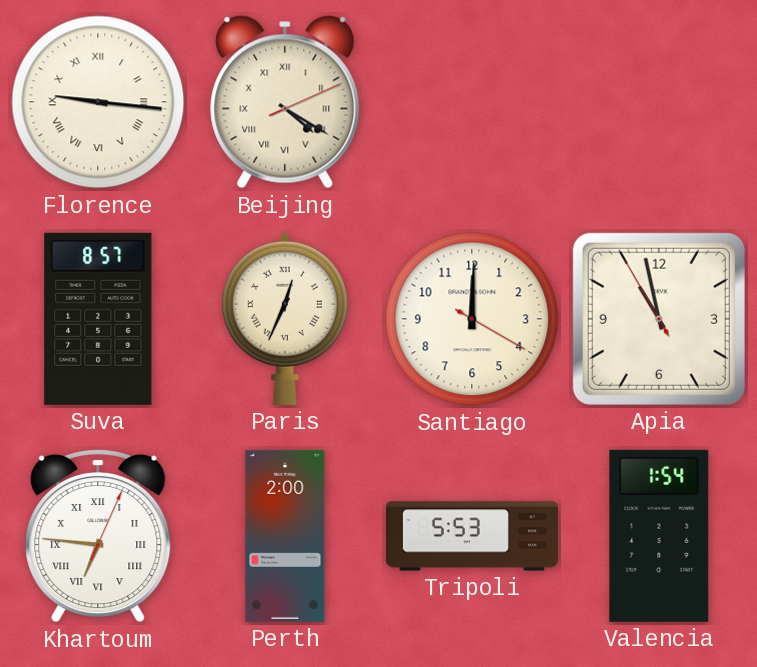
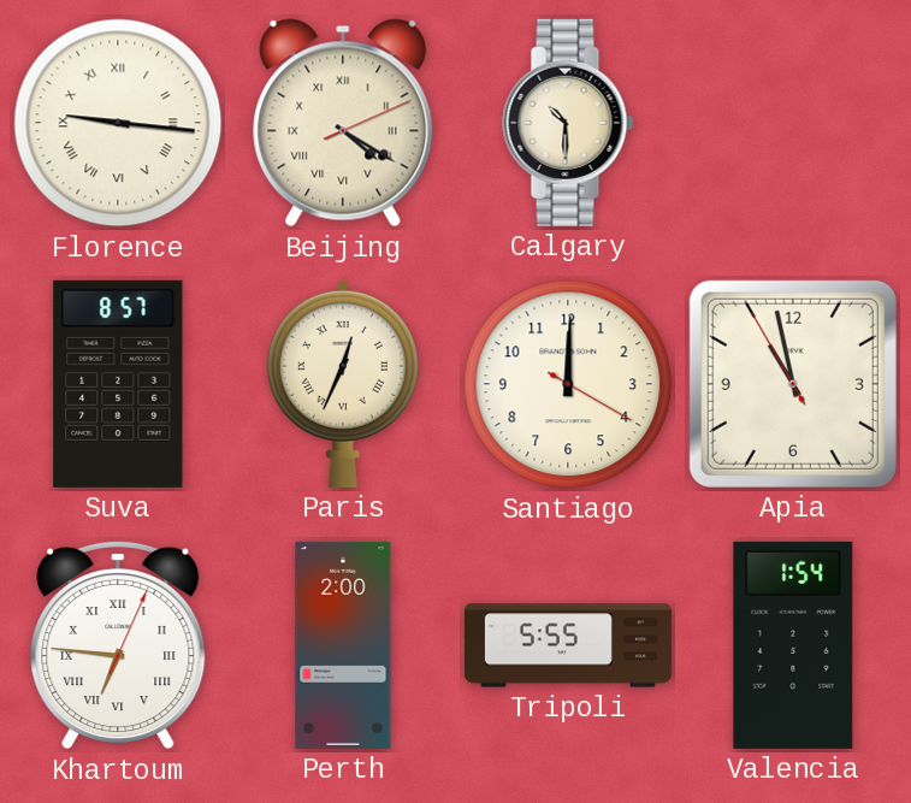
Calgary: none -> 10:30 (568, 123)
Tripoli: 5:53 -> 5:55 (568, 645)
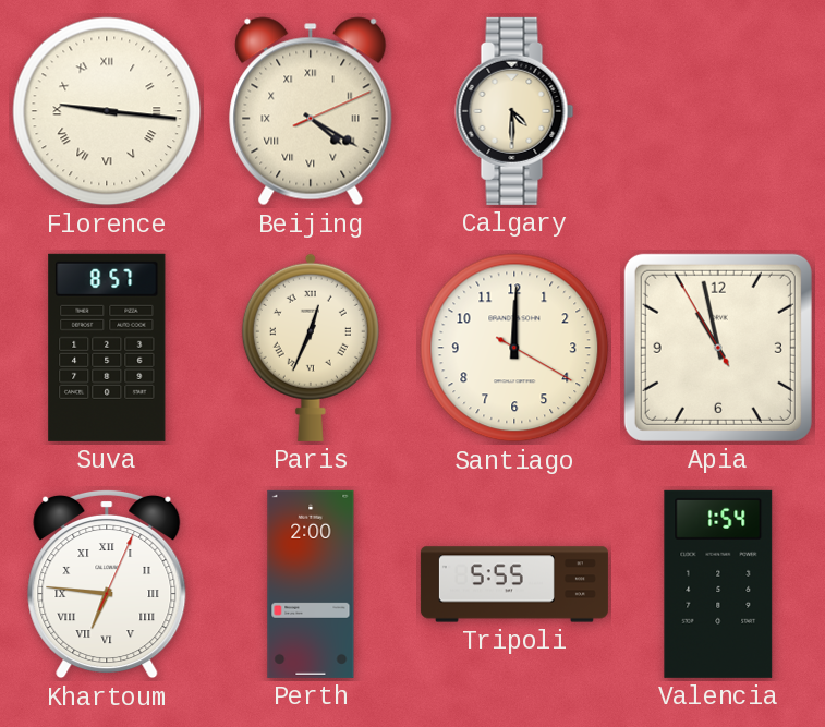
Calgary: 10:30 -> 4:30 (514, 111)
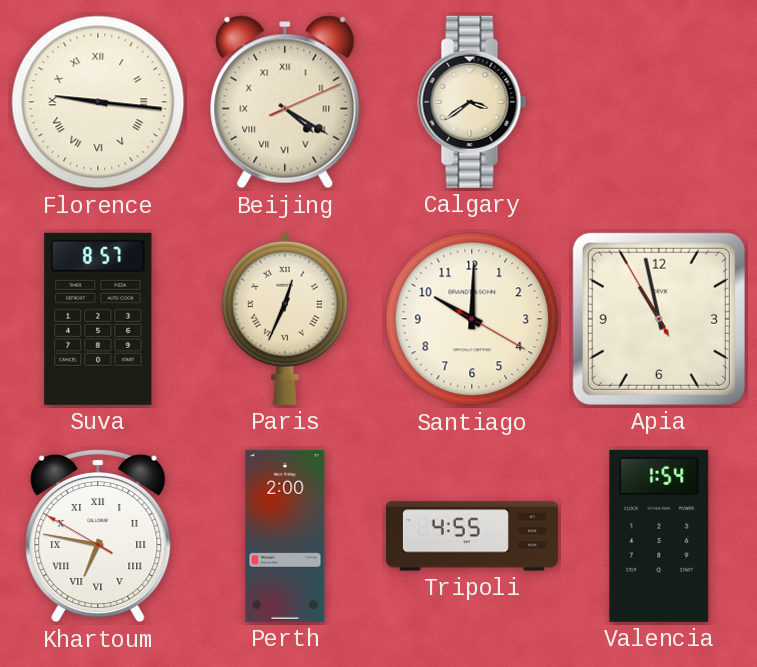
Calgary: 4:30 -> 3:39 (472, 102)
Santiago: 12:00 -> 10:00 (472, 319)
Khartoum: 6:46:04 -> 6:46:50 (98, 536)
Tripoli: 5:55 -> 4:55 (472, 536)
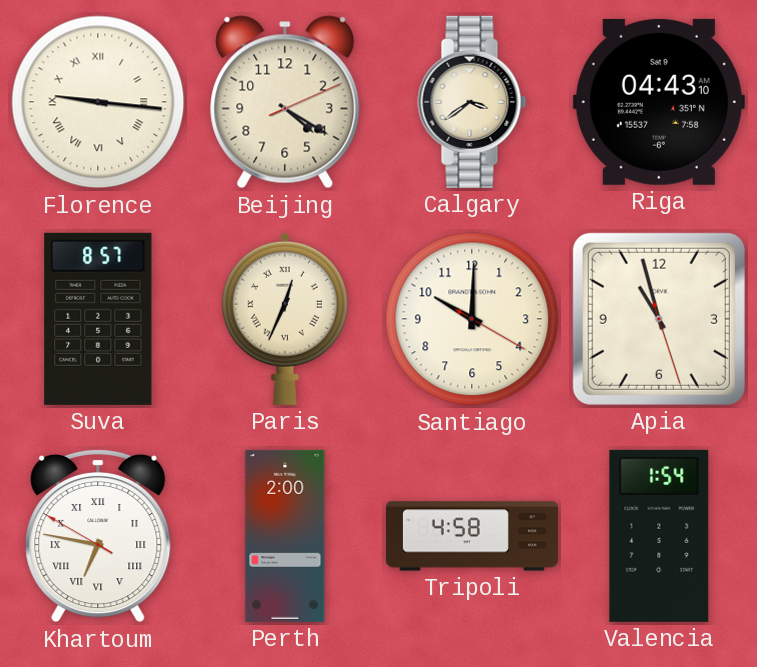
Beijing numerals: Roman -> Arabic (285, 102)
Riga: none -> 04:43 (659, 102)
Apia: 10:57:55 -> 10:57:27 (659, 319)
Tripoli: 4:55 -> 4:58 (472, 536)
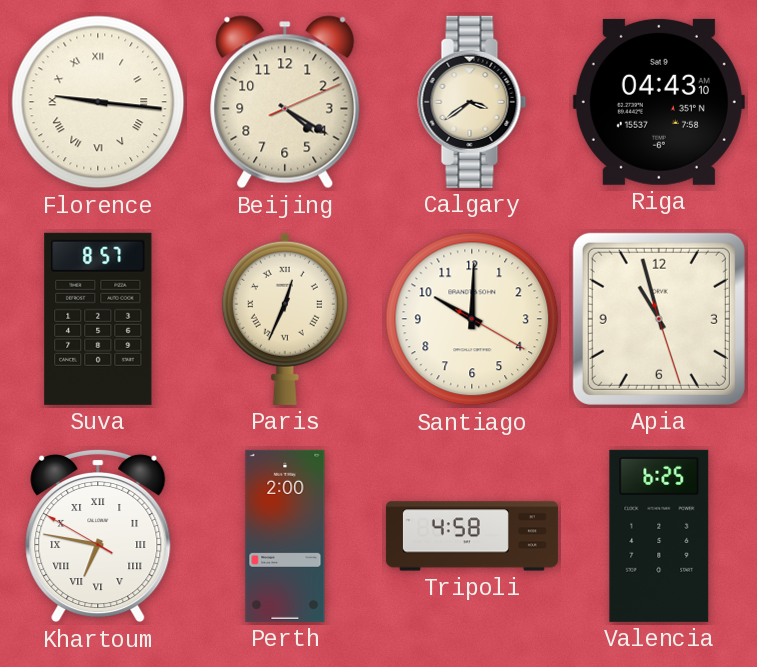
Valencia: 1:54 -> 6:25 (659, 536)
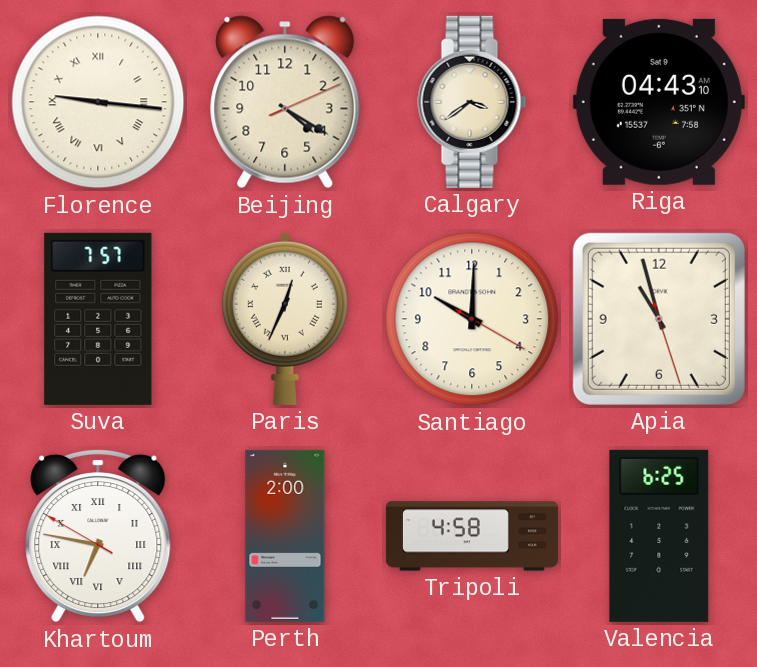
Suva: 8:57 -> 7:57 (98, 319)
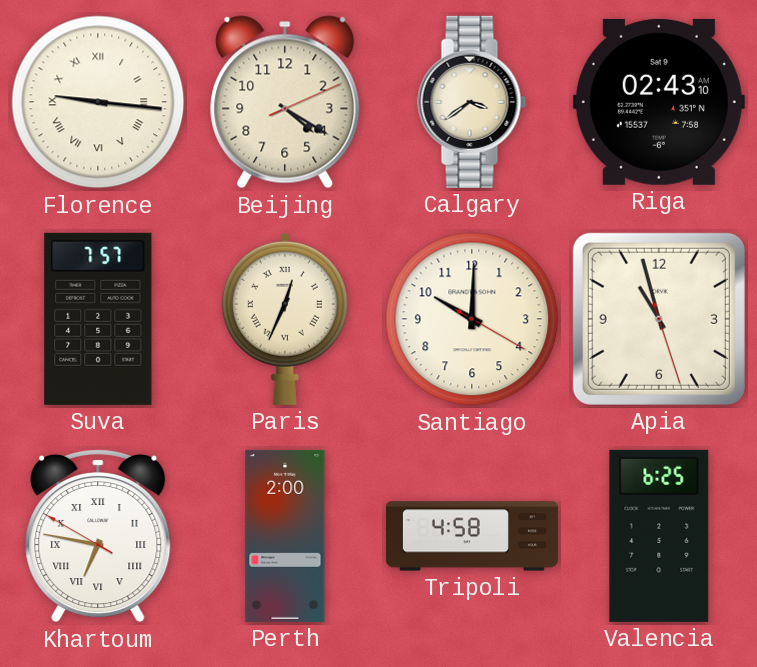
Riga: 04:43 -> 02:43 (659, 102)
